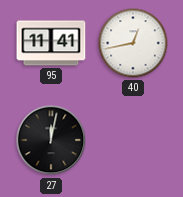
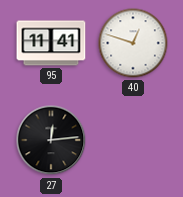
40: 12:43 -> 12:48 (133, 43)
27: 12:02 -> 12:14 (51, 140)
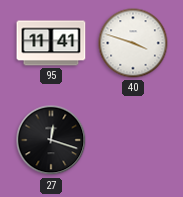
40: 12:48 -> 3:48 (133, 43)
27: 12:14 -> 12:18 (51, 140)
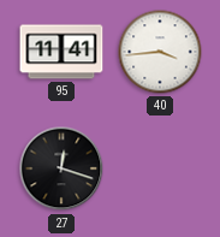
40: 3:48 -> 3:44 (160, 52)
